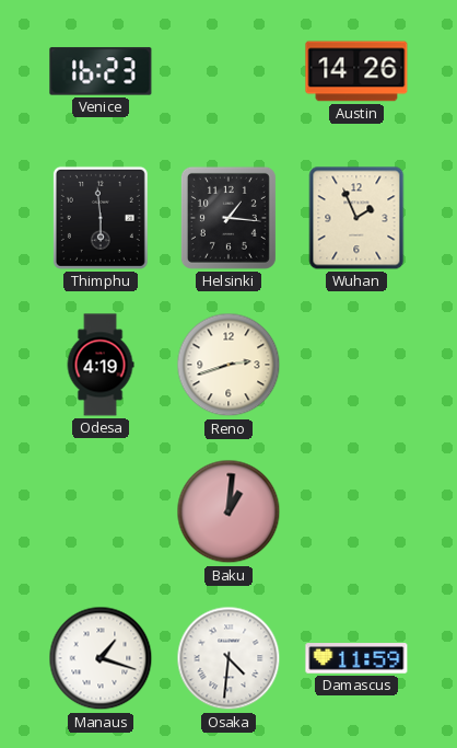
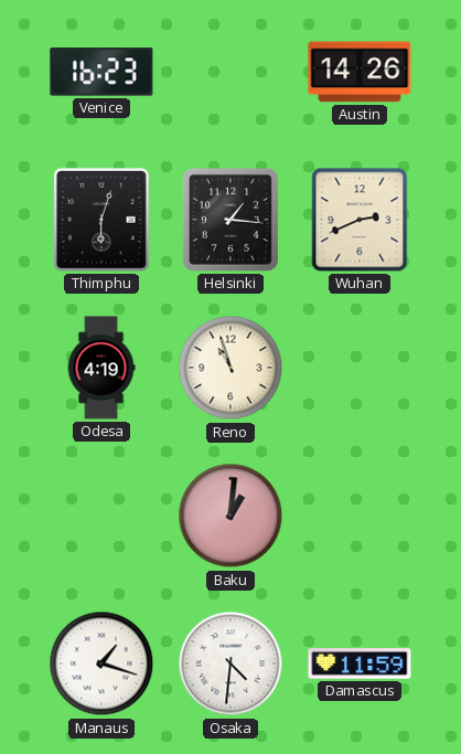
Thimphu: 5:59 -> 6:03 (101, 220)
Wuhan: 1:56 -> 2:41 (360, 220)
Reno: 2:42 -> 10:57 (230, 368)
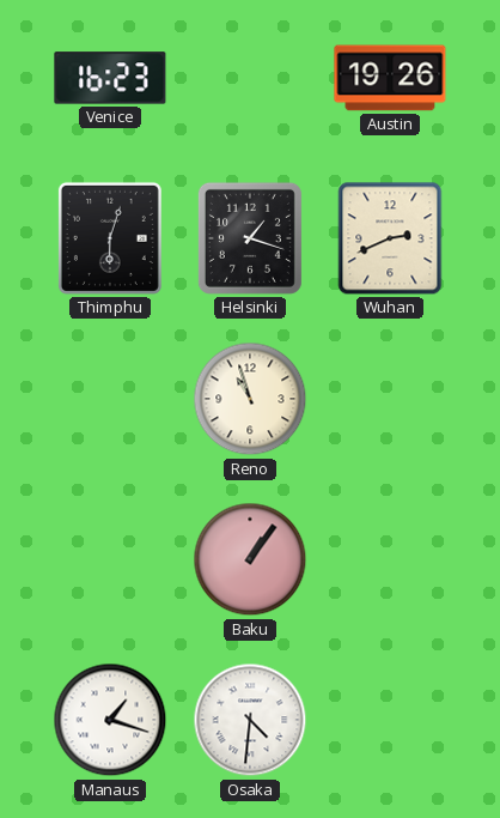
Austin: 14:26 -> 19:26 (390, 78)
Helsinki: 1:16 -> 1:18 (250, 238)
Odesa: 4:19 -> none (101, 368)
Baku: 1:01 -> 1:06 (250, 559)
Damascus: 11:59 -> none (360, 663)
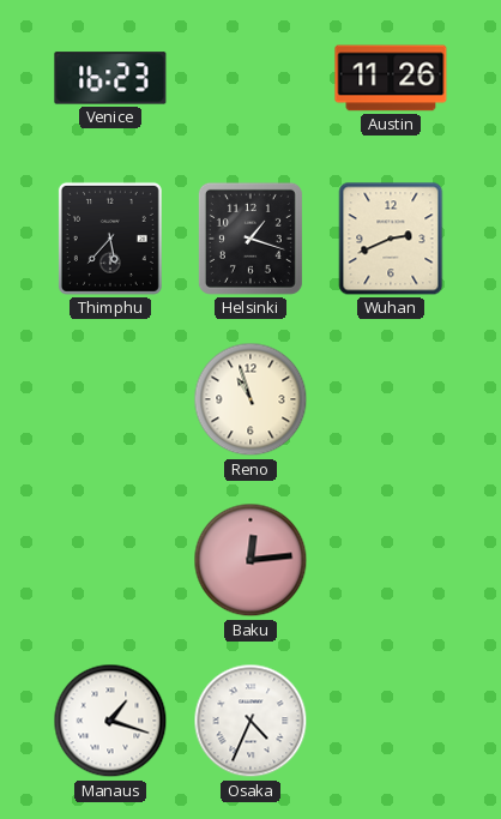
Austin: 19:26 -> 11:26 (391, 78)
Thimphu: 6:03 -> 5:37 (110, 239)
Baku: 1:06 -> 12:14 (251, 560)
Osaka: 4:31 -> 4:34 (251, 721)
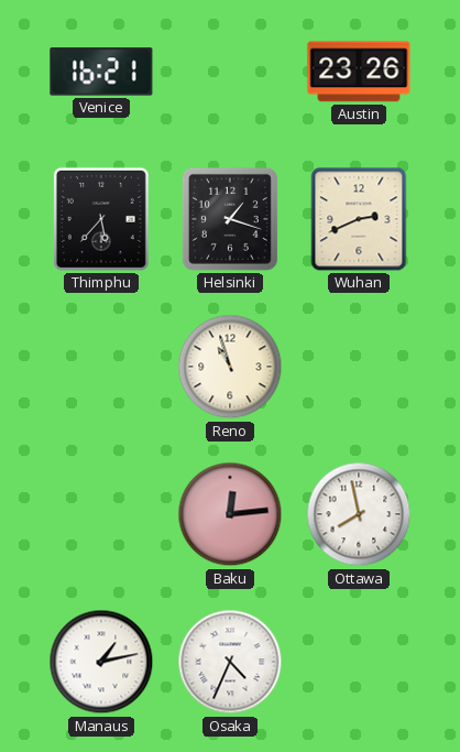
Venice: 16:23 -> 16:21 (101, 72)
Austin: 11:26 -> 23:26 (359, 72)
Ottawa: none -> 7:58 (359, 514)
Manaus: 1:18 -> 1:13 (101, 662)
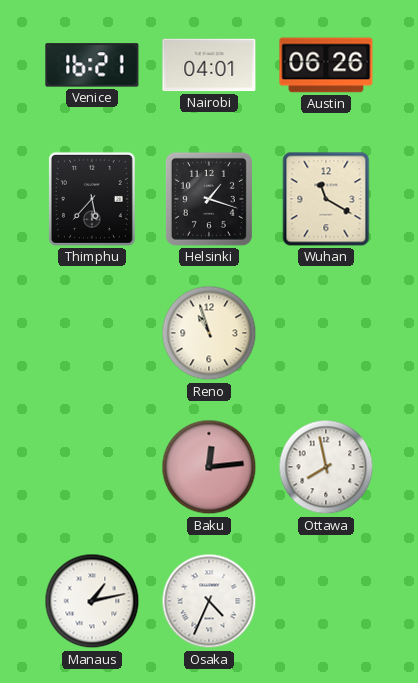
Nairobi: none -> 04:01 (209, 65)
Austin: 23:26 -> 06:26 (326, 65)
Wuhan: 2:41 -> 11:20 (326, 199)
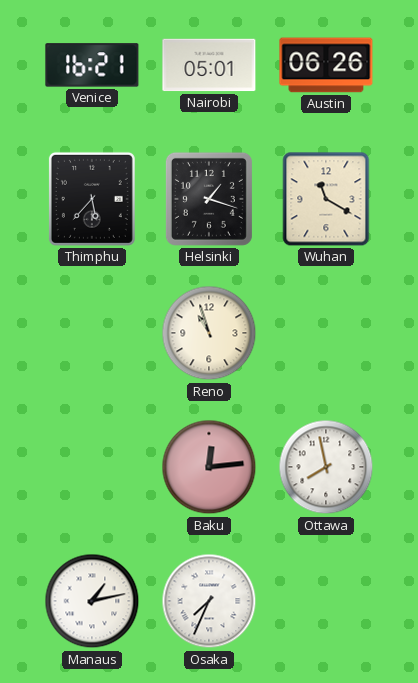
Nairobi: 04:01 -> 05:01 (209, 65)
Osaka: 4:34 -> 7:34 (209, 601)
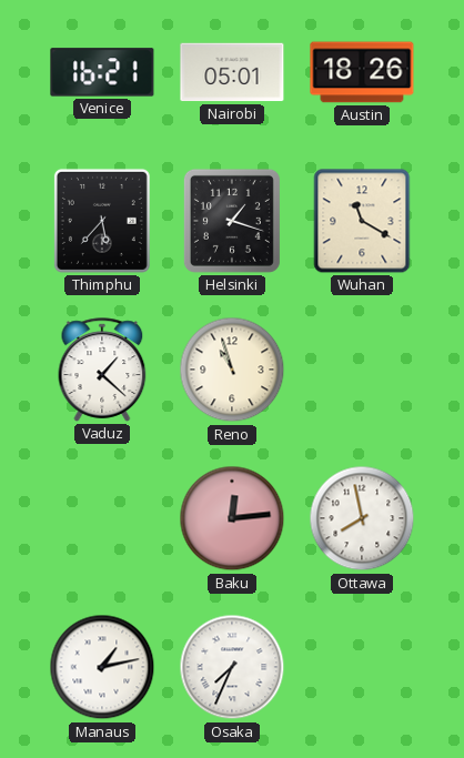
Austin: 06:26 -> 18:26 (362, 72)
Vaduz: none -> 1:22 (102, 370)
